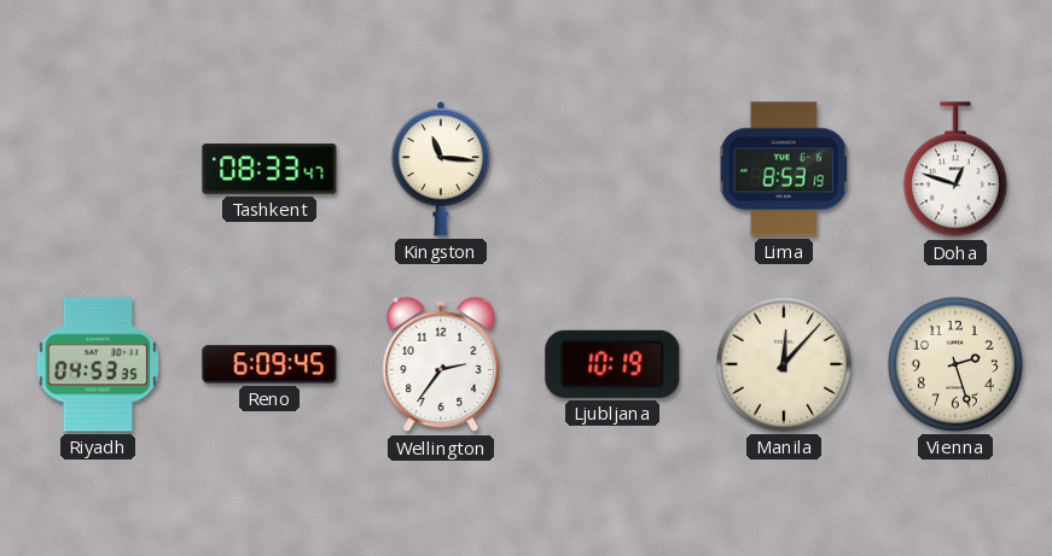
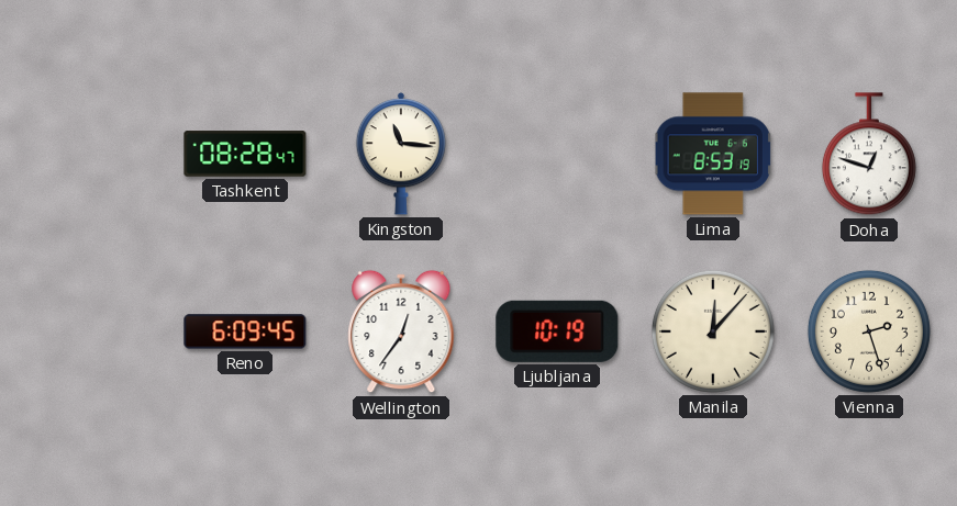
Tashkent: 08:33 -> 08:28 (245, 154)
Riyadh: 04:53 -> none (98, 364)
Wellington: 2:36 -> 12:36 (401, 331)
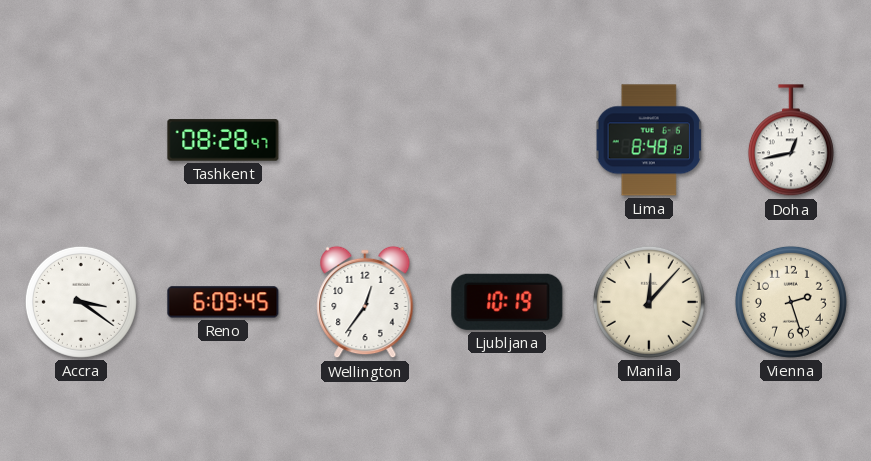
Kingston: 11:16 -> none (401, 154)
Lima: 8:53 -> 8:48 (649, 140)
Doha: 12:48 -> 12:43 (791, 141)
Accra: none -> 3:21 (81, 302)
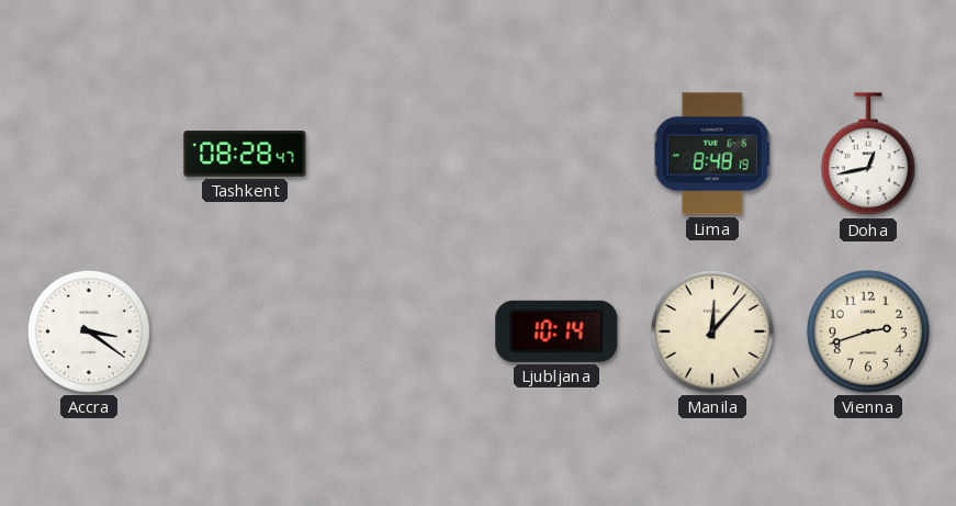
Reno: 6:09 -> none (223, 302)
Wellington: 12:36 -> none (365, 302)
Ljubljana: 10:19 -> 10:14 (556, 331)
Vienna: 2:27 -> 2:42 (868, 331)
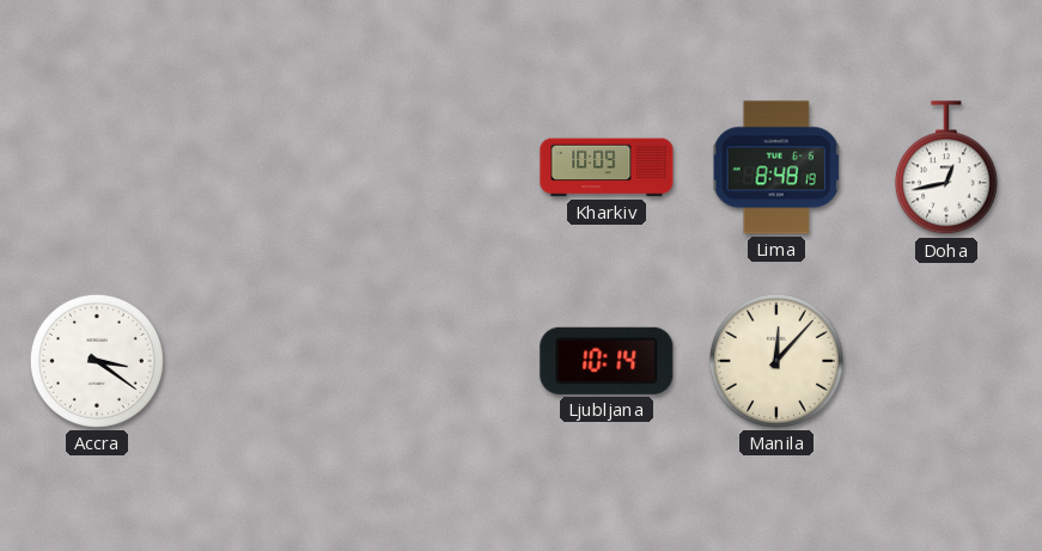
Tashkent: 08:28 -> none (245, 154)
Kharkiv: none -> 10:09 (607, 167)
Vienna: 2:42 -> none (868, 331)
